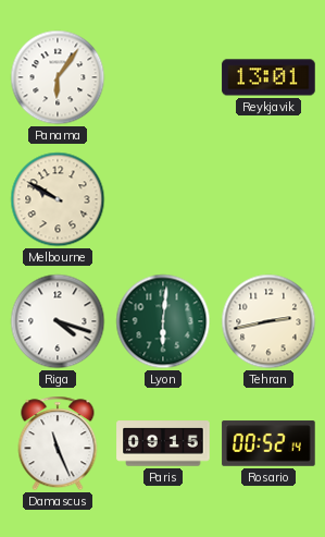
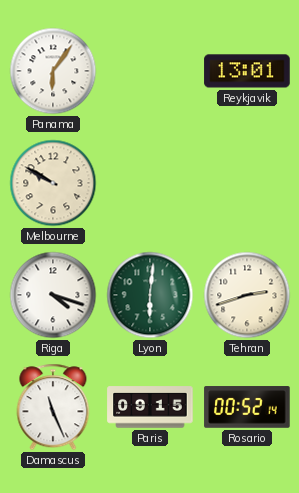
Tehran: 2:43 -> 2:42 (247, 295)
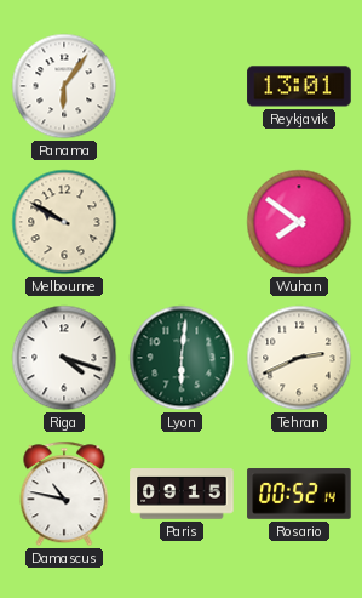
Wuhan: none -> 7:51 (299, 222)
Tehran: 2:42 -> 2:41 (299, 358)
Damascus: 11:26 -> 10:47 (64, 494)
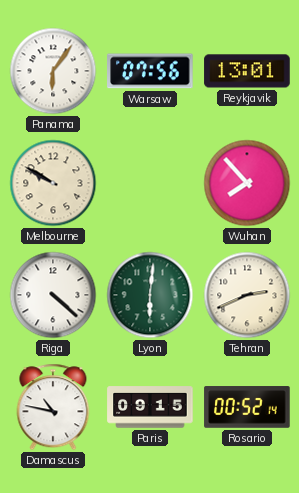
Warsaw: none -> 07:56 (150, 71)
Wuhan: 7:51 -> 7:53 (247, 183)
Riga: 4:18 -> 4:22 (53, 295)
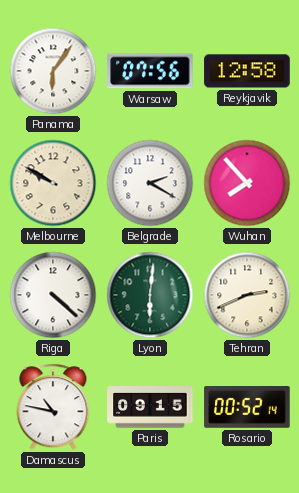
Reykjavik: 13:01 -> 12:58 (247, 71)
Belgrade: none -> 2:20 (150, 183)
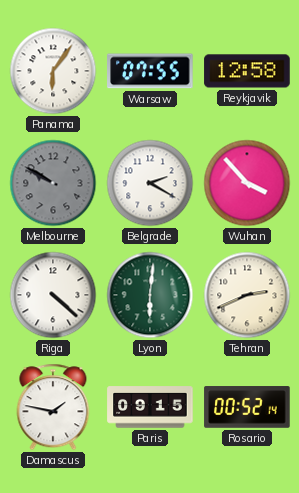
Warsaw: 07:56 -> 07:55 (150, 71)
Melbourne dial: cream -> grey (53, 183)
Wuhan: 7:53 -> 3:53 (247, 183)
Damascus: 10:47 -> 1:47 (53, 407)
